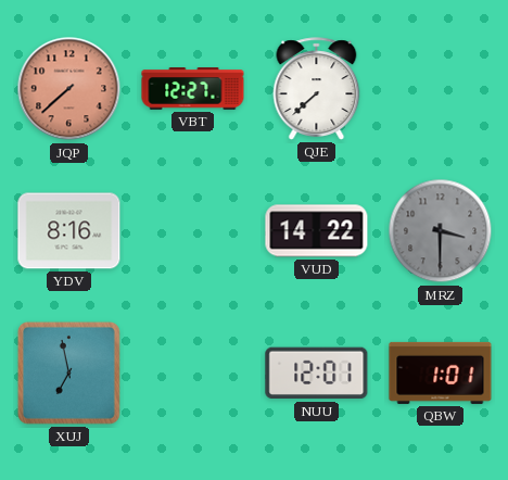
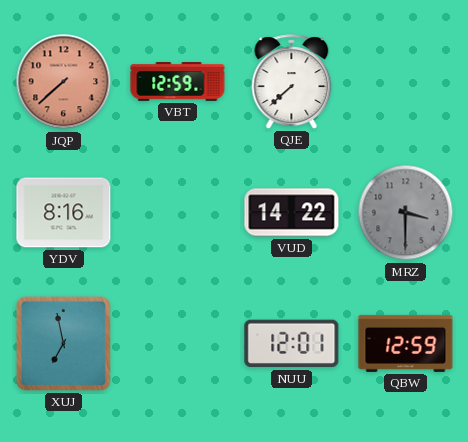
VBT: 12:27 -> 12:59 (178, 82)
QBW: 1:01 -> 12:59 (406, 343)
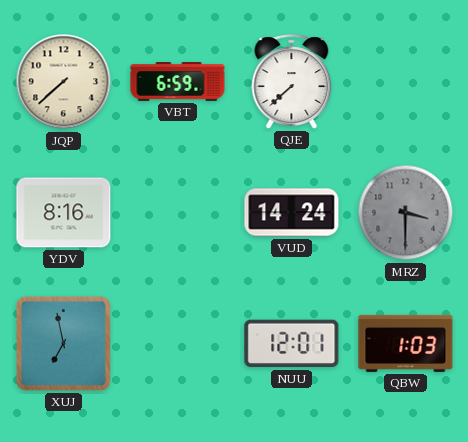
JQP dial: salmon -> cream (64, 82)
VBT: 12:59 -> 6:59 (178, 82)
VUD: 14:22 -> 14:24 (292, 213)
QBW: 12:59 -> 1:03 (406, 343)
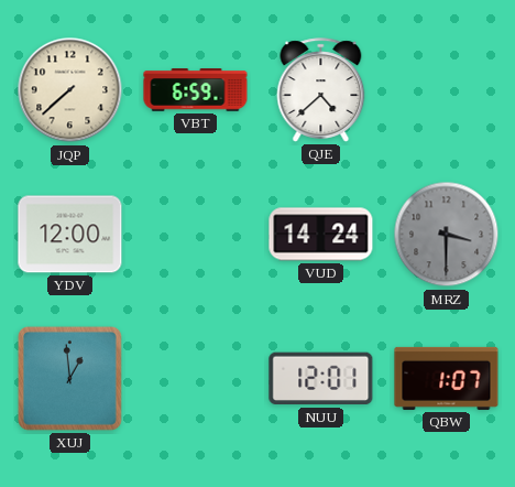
QJE: 7:38 -> 4:38 (321, 90)
YDV: 8:16 -> 12:00 (70, 235)
XUJ: 6:58 -> 12:59 (69, 378)
QBW: 1:03 -> 1:07 (447, 378)
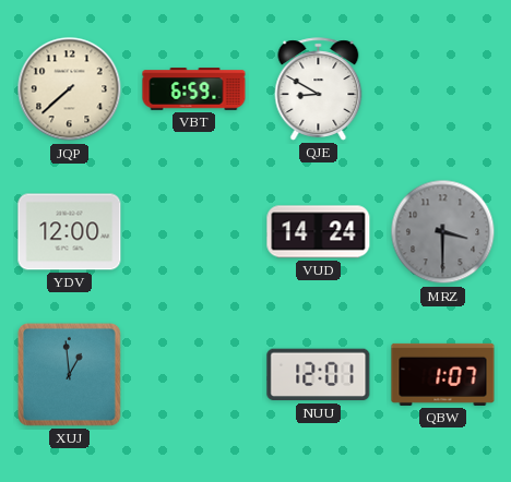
QJE: 4:38 -> 8:50 (319, 89)
